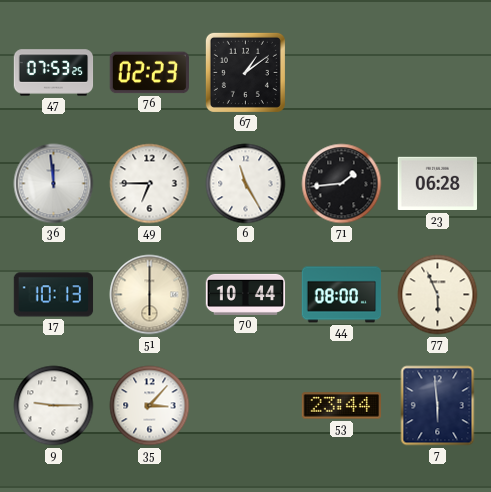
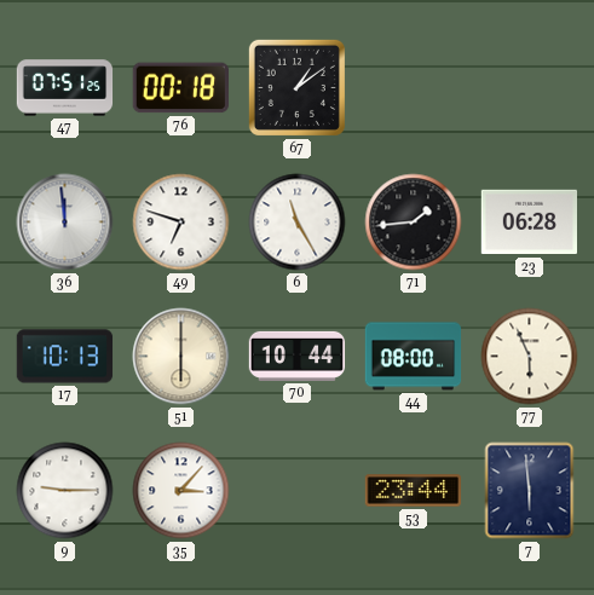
47: 07:53 -> 07:51 (65, 88)
76: 02:23 -> 00:18 (180, 88)
49: 6:45 -> 6:48 (181, 223)
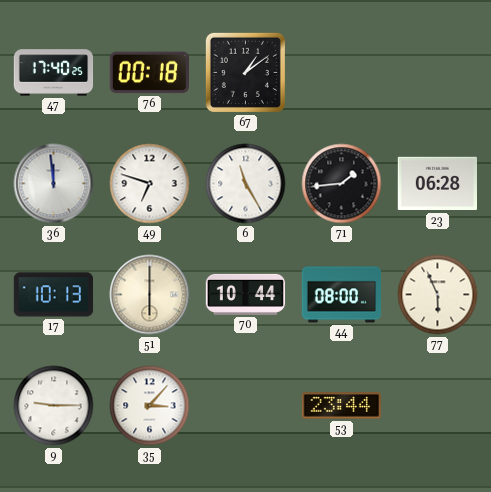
47: 07:51 -> 17:40 (54, 73)
7: 5:59 -> none (530, 491)
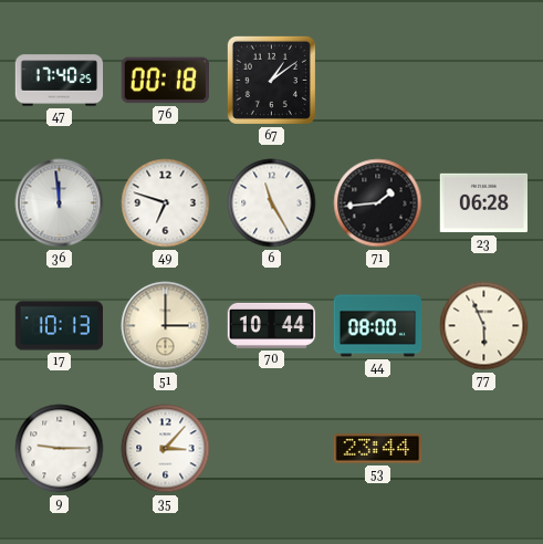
51: 6:00 -> 3:00 (166, 326)
